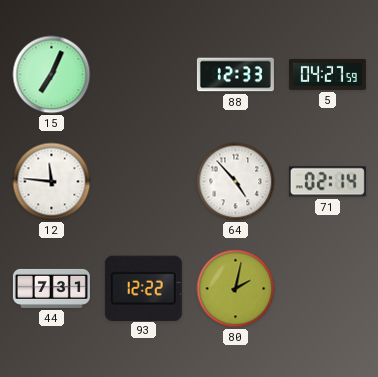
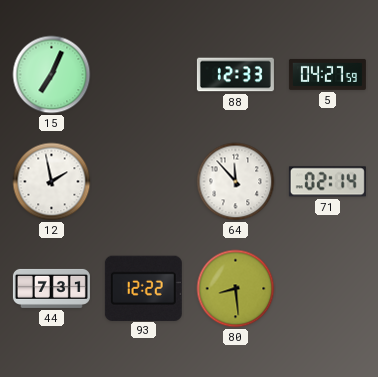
12: 11:46 -> 1:58 (52, 182)
64: 4:53 -> 11:53 (236, 182)
80: 2:02 -> 8:29 (236, 289)
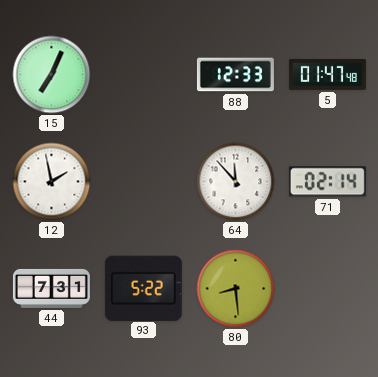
5: 04:27 -> 01:47 (327, 74)
93: 12:22 -> 5:22 (143, 288)
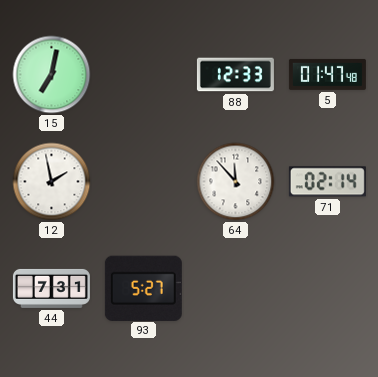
15: 7:04 -> 7:02 (52, 75)
93: 5:22 -> 5:27 (143, 288)
80: 8:29 -> none (236, 289)
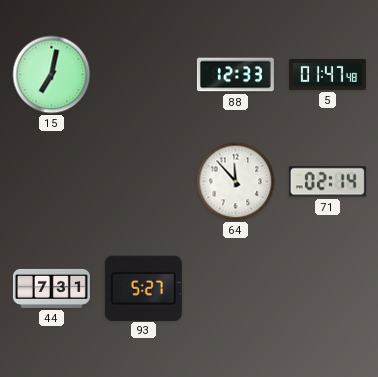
12: 1:58 -> none (52, 182)
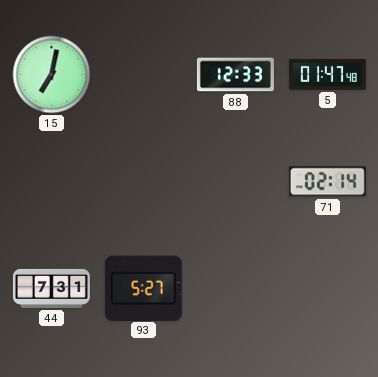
64: 11:53 -> none (236, 182)
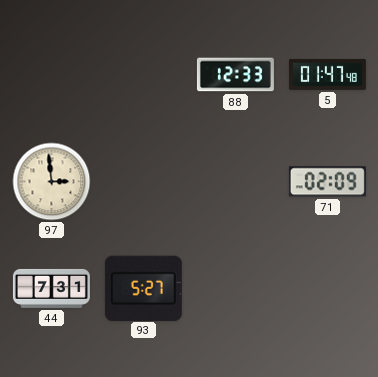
15: 7:02 -> none (52, 75)
97: none -> 2:59 (52, 182)
71: 02:14 -> 02:09 (327, 182)
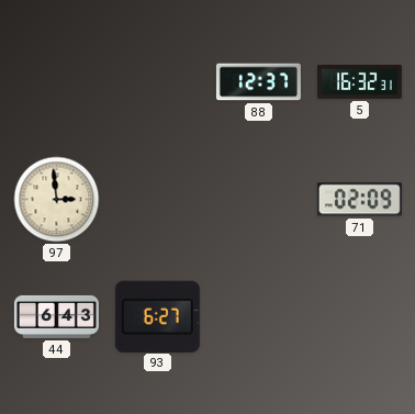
88: 12:33 -> 12:37 (258, 82)
5: 01:47 -> 16:32 (359, 81)
44: 7:31 -> 6:43 (56, 316)
93: 5:27 -> 6:27 (157, 316)
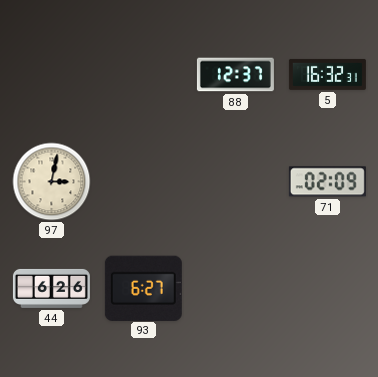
97: 2:59 -> 3:02 (52, 182)
44: 6:43 -> 6:26 (51, 288)
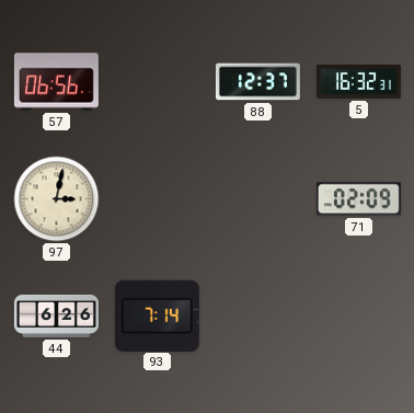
57: none -> 06:56 (56, 82)
93: 6:27 -> 7:14 (157, 316)
